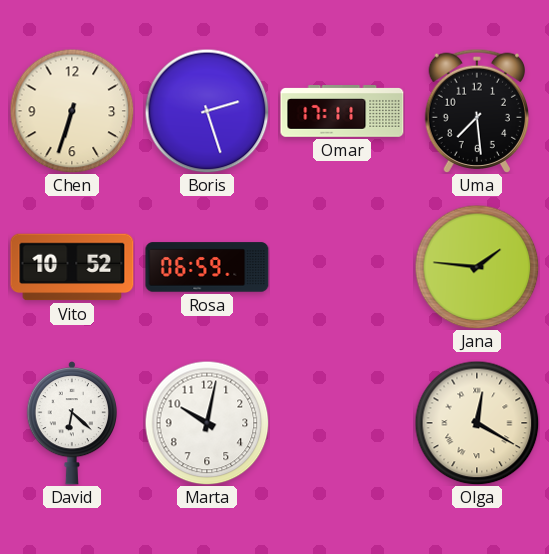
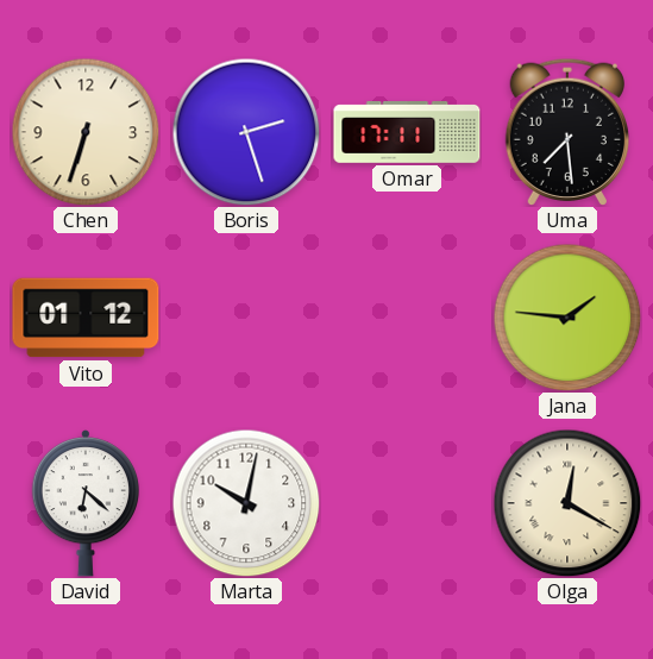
Vito: 10:52 -> 01:12 (86, 318)
Rosa: 06:59 -> none (207, 267)
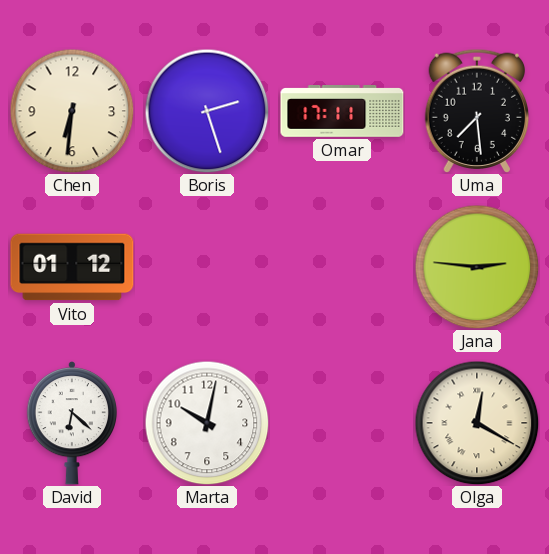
Chen: 6:33 -> 6:31 (72, 111)
Jana: 1:46 -> 2:46 (477, 267)
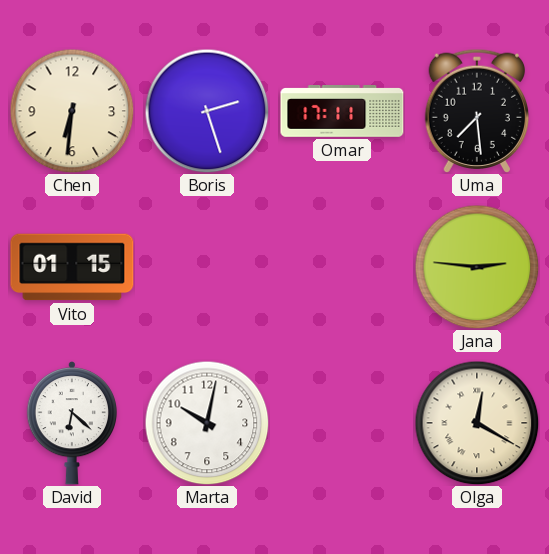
Vito: 01:12 -> 01:15 (72, 267)
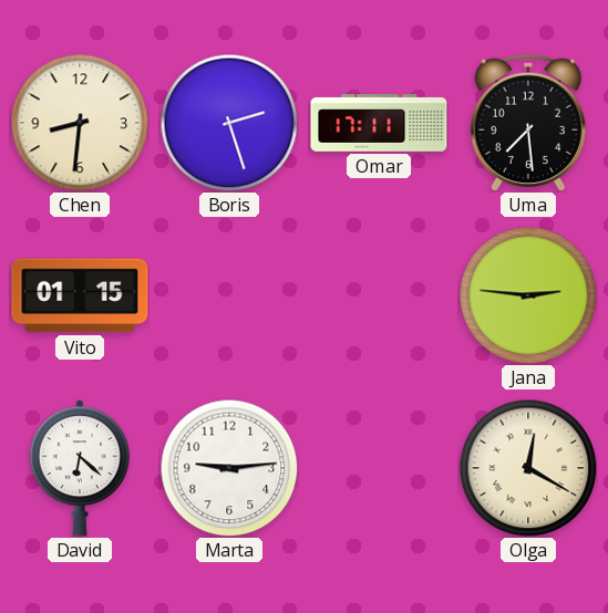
Chen: 6:31 -> 8:31 (80, 123)
Marta: 10:02 -> 9:14 (229, 468)
